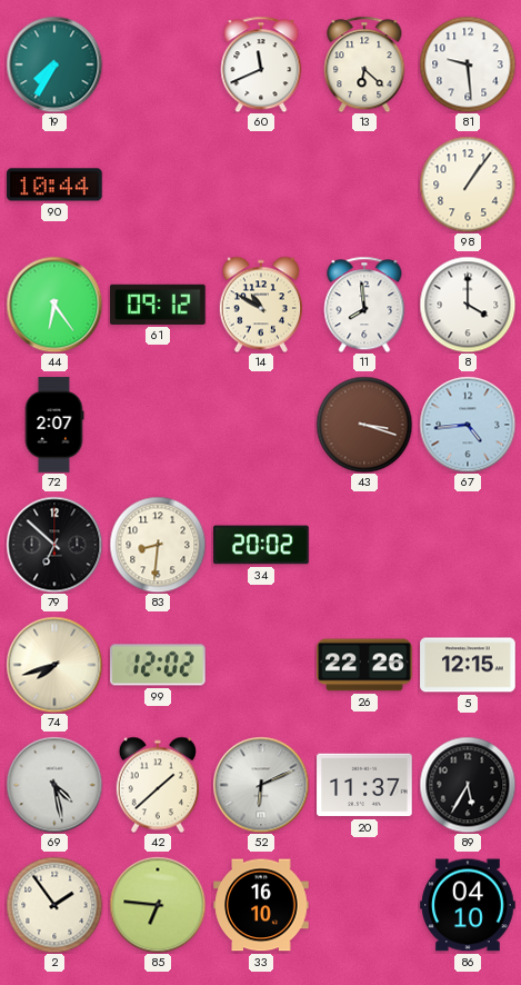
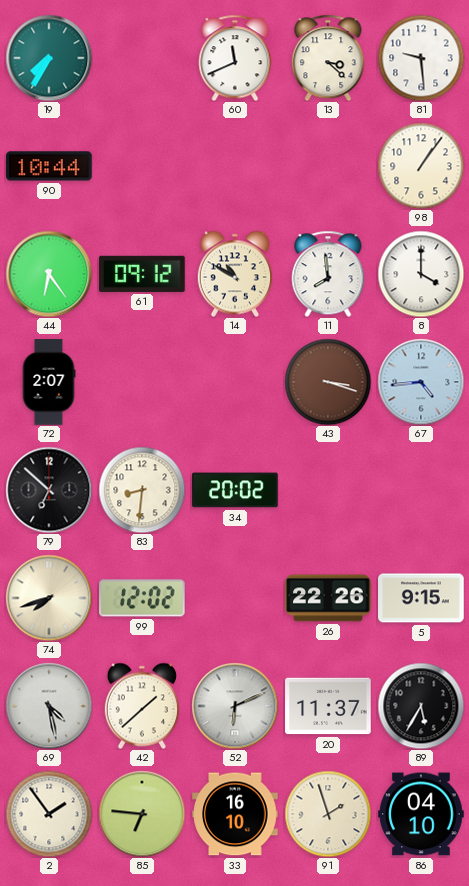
13: 6:22 -> 3:22 (328, 58)
5: 12:15 -> 9:15 (421, 598)
91: none -> 1:57 (328, 814)
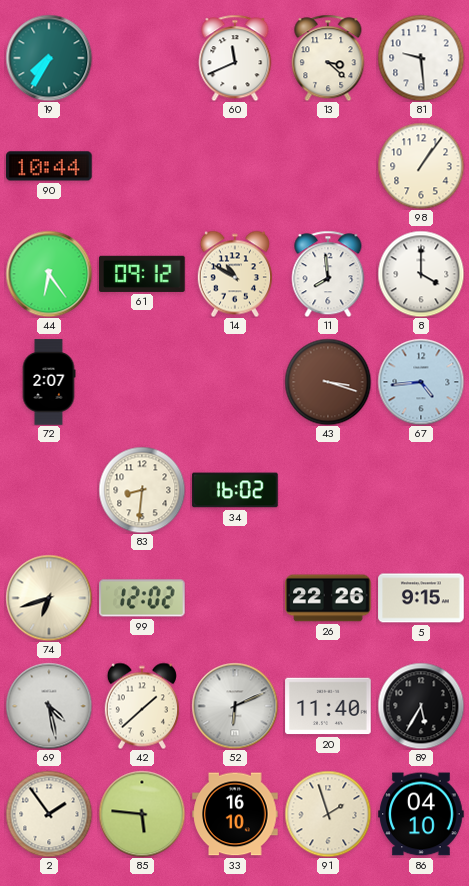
79: 6:52 -> none (49, 490)
34: 20:02 -> 16:02 (235, 490)
74: 7:42 -> 6:42 (49, 598)
20: 11:37 -> 11:40 (328, 706)
85: 6:46 -> 5:46 (142, 814)
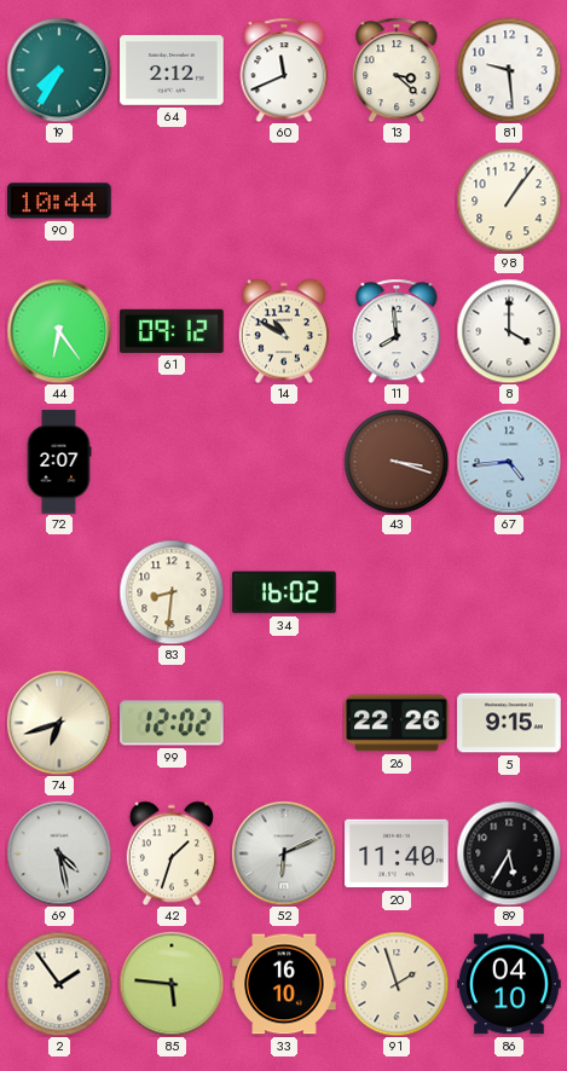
64: none -> 2:12 (172, 70)
42: 1:38 -> 1:33 (172, 853)
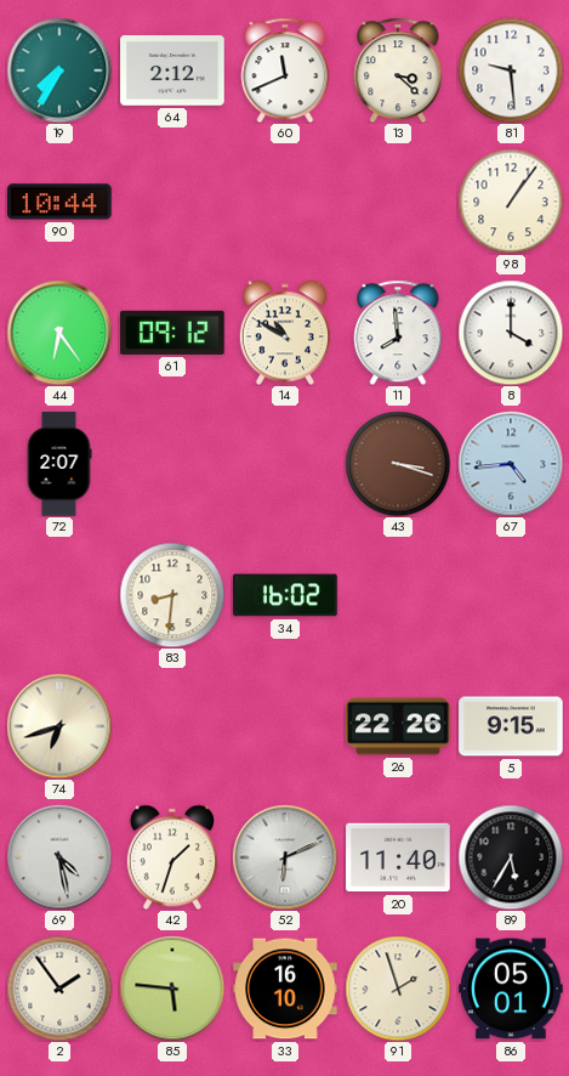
99: 12:02 -> none (172, 723)
86: 04:10 -> 05:01 (511, 989)
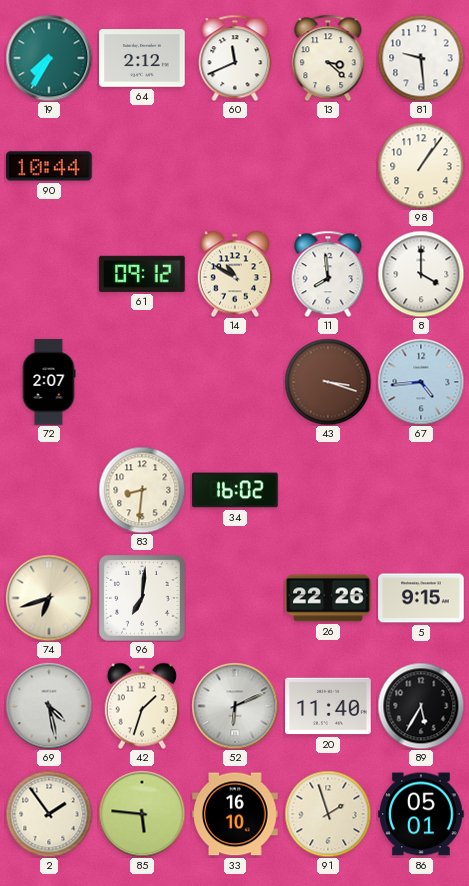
44: 6:24 -> none (59, 333)
96: none -> 7:01 (142, 598)
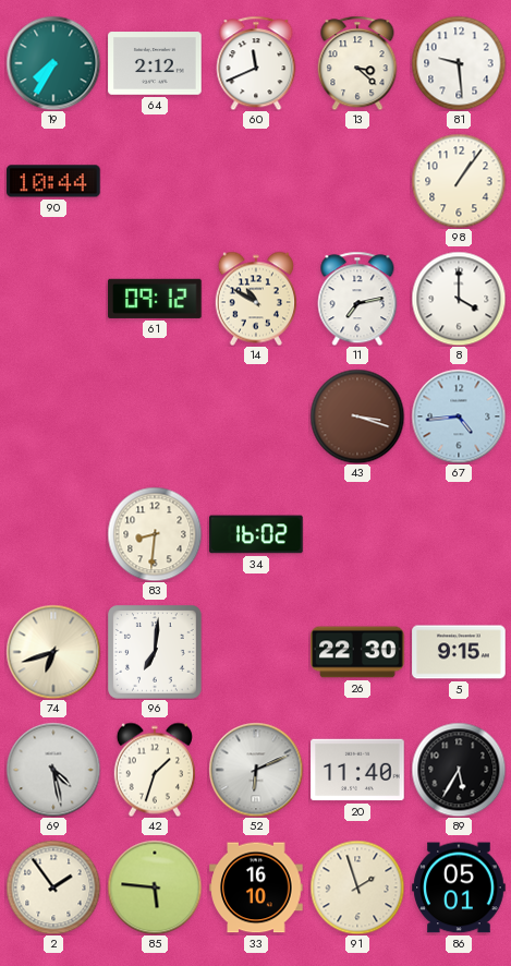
11: 7:59 -> 7:13 (357, 299)
72: 2:07 -> none (49, 382)
26: 22:26 -> 22:30 (357, 652)
